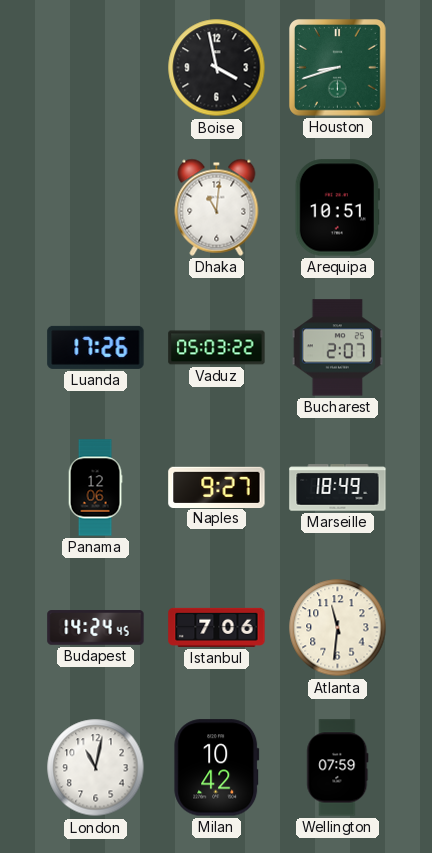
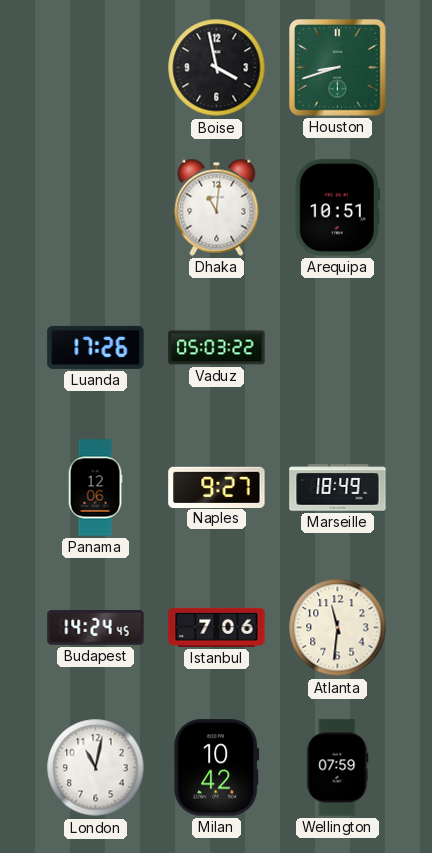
Bucharest: 2:07 -> none (337, 348)
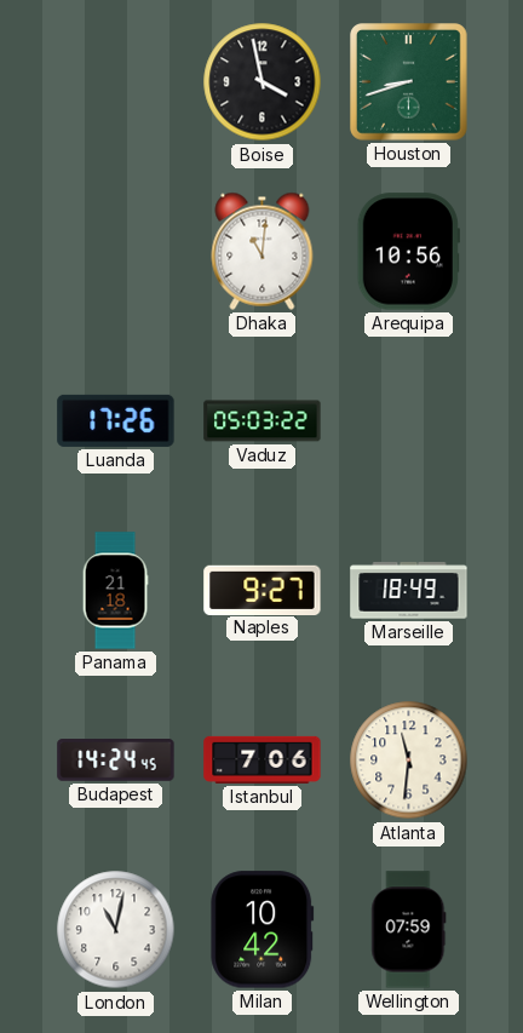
Arequipa: 10:51 -> 10:56 (408, 252)
Panama: 12:06 -> 21:18 (115, 591)
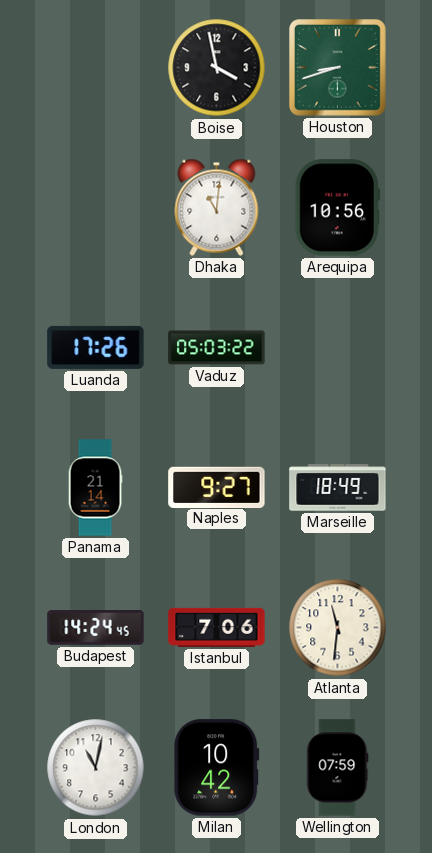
Panama: 21:18 -> 21:14 (95, 488)
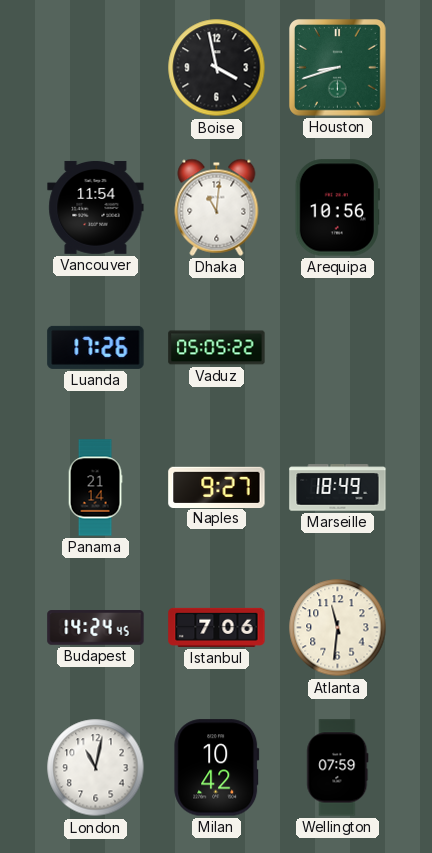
Vancouver: none -> 11:54 (96, 207)
Vaduz: 05:03 -> 05:05 (217, 348)
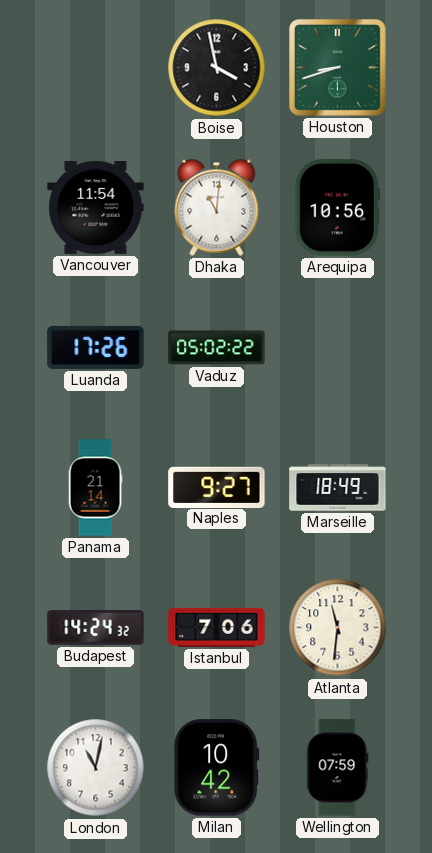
Vaduz: 05:05 -> 05:02 (217, 348)
Budapest: 14:24:45 -> 14:24:32 (96, 628)
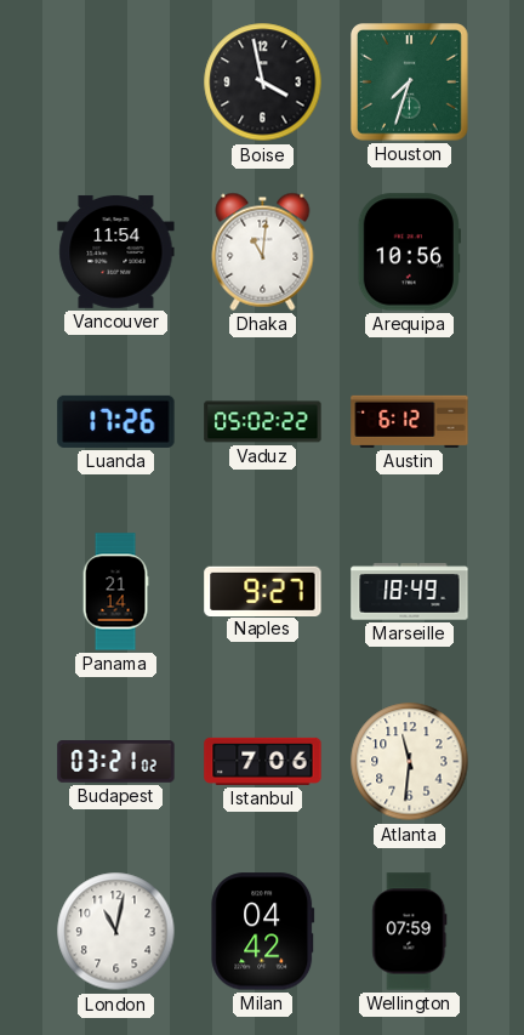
Houston: 8:42 -> 7:33 (410, 83)
Austin: none -> 6:12 (410, 421)
Budapest: 14:24 -> 03:21 (116, 762)
Milan: 10:42 -> 04:42 (263, 932)
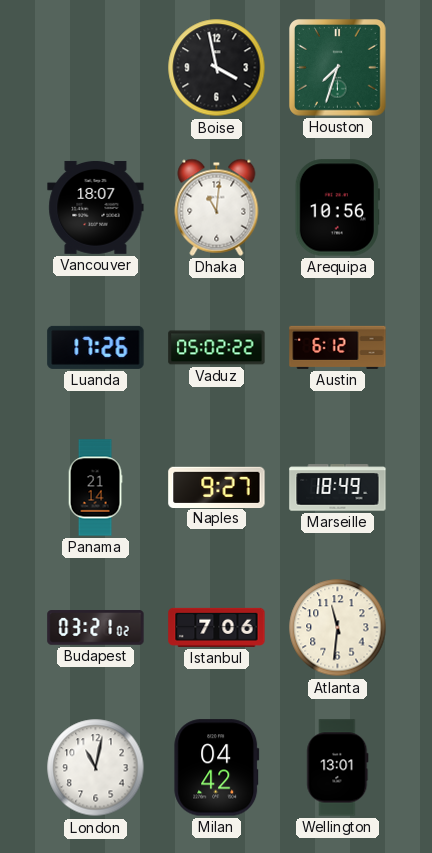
Vancouver: 11:54 -> 18:07 (96, 207)
Wellington: 07:59 -> 13:01 (338, 768)
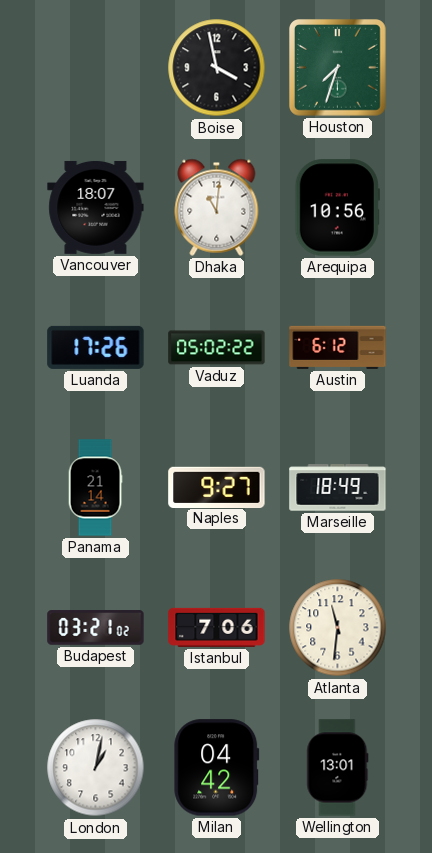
London: 11:02 -> 1:02 (96, 768)
